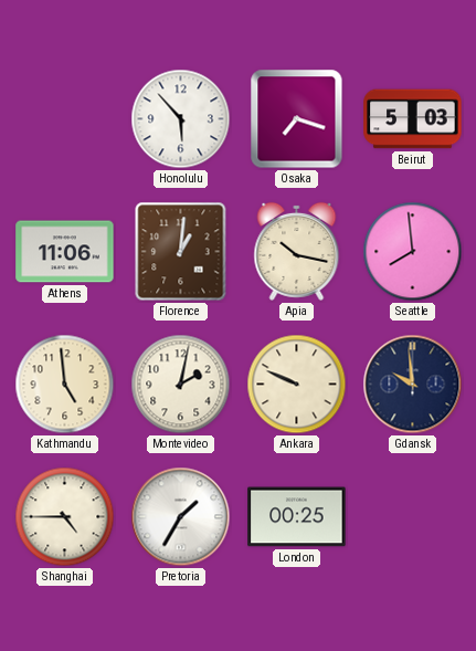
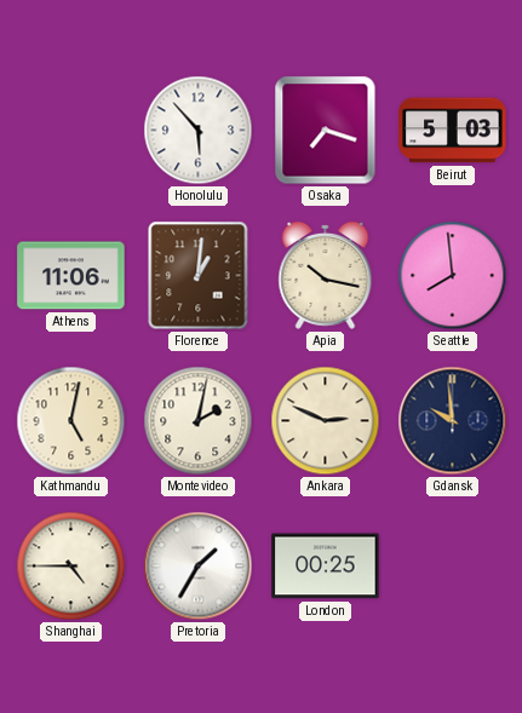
Kathmandu: 4:59 -> 5:02 (71, 421)
Ankara: 9:49 -> 2:49 (326, 421)
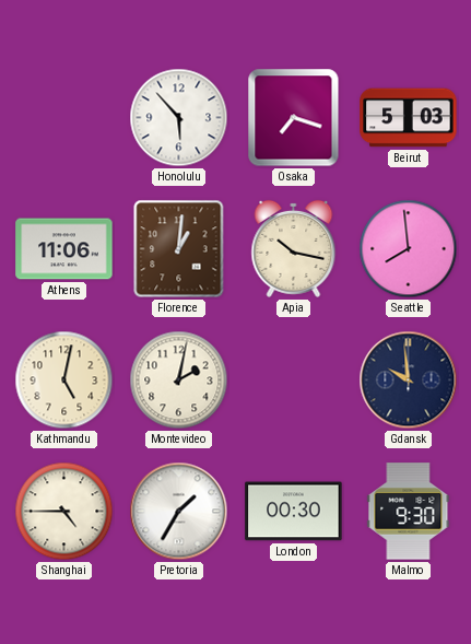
Ankara: 2:49 -> none (326, 421)
London: 00:25 -> 00:30 (294, 512)
Malmo: none -> 9:30 (409, 512)
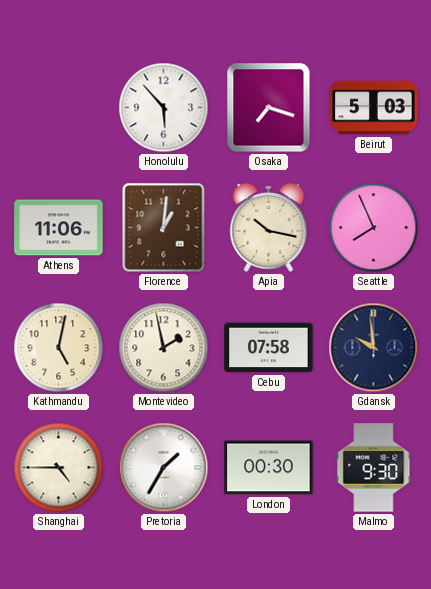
Seattle: 7:59 -> 7:56 (374, 228)
Montevideo: 2:02 -> 1:58 (164, 348)
Cebu: none -> 07:58 (269, 348)
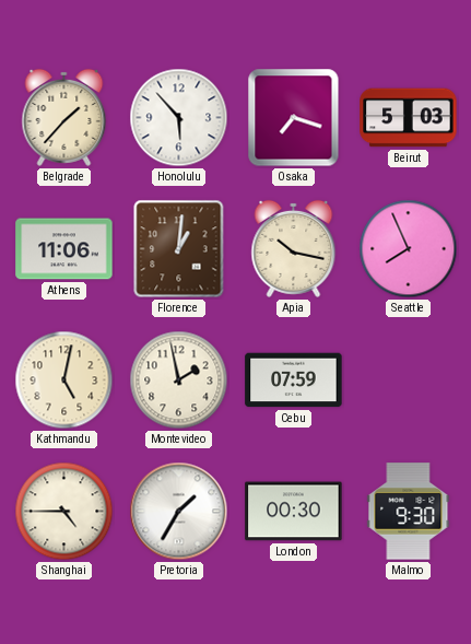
Belgrade: none -> 1:37 (64, 117)
Cebu: 07:58 -> 07:59 (294, 380)
Gdansk: 9:59 -> none (374, 348)
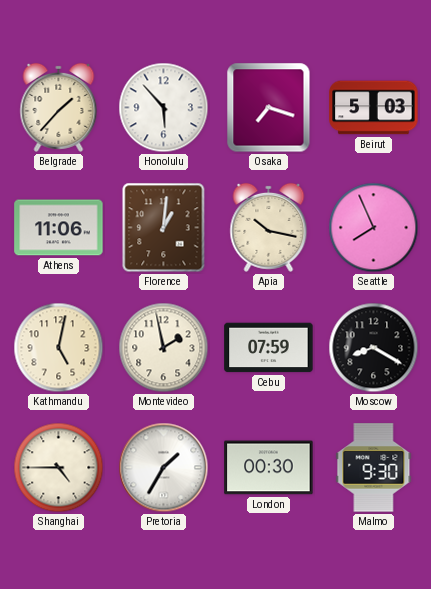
Moscow: none -> 8:20 (374, 348)
